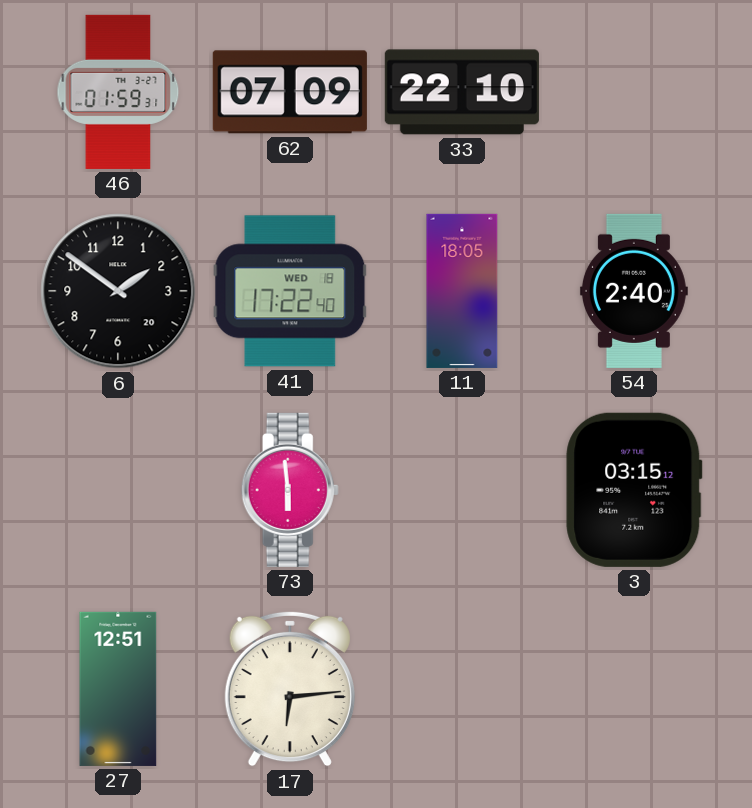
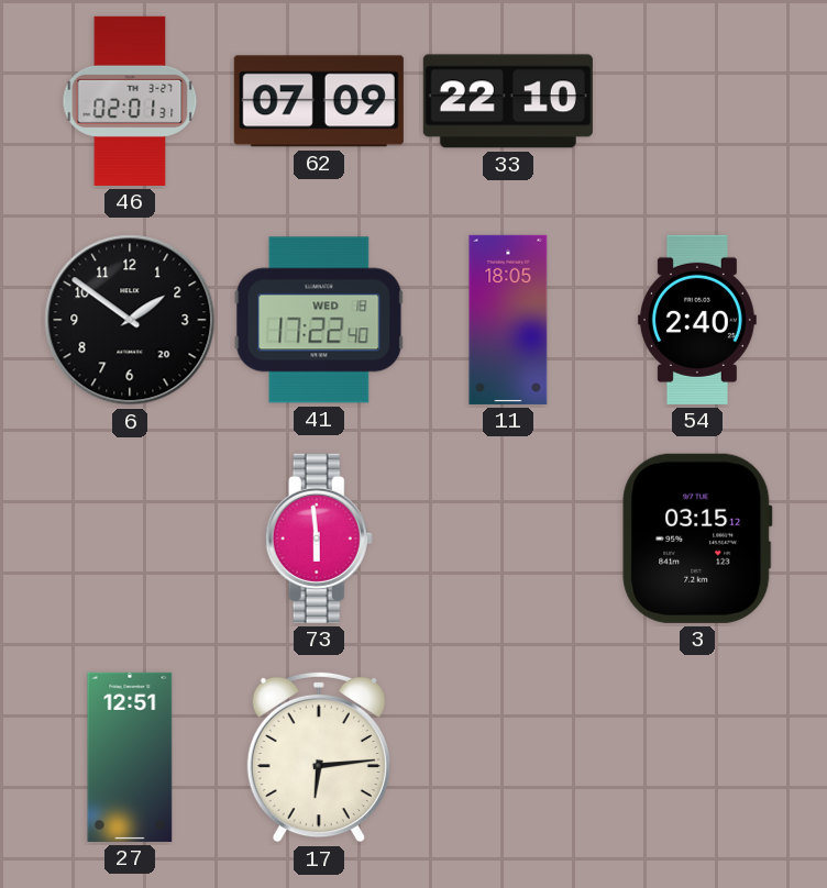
46: 01:59 -> 02:01 (130, 101)
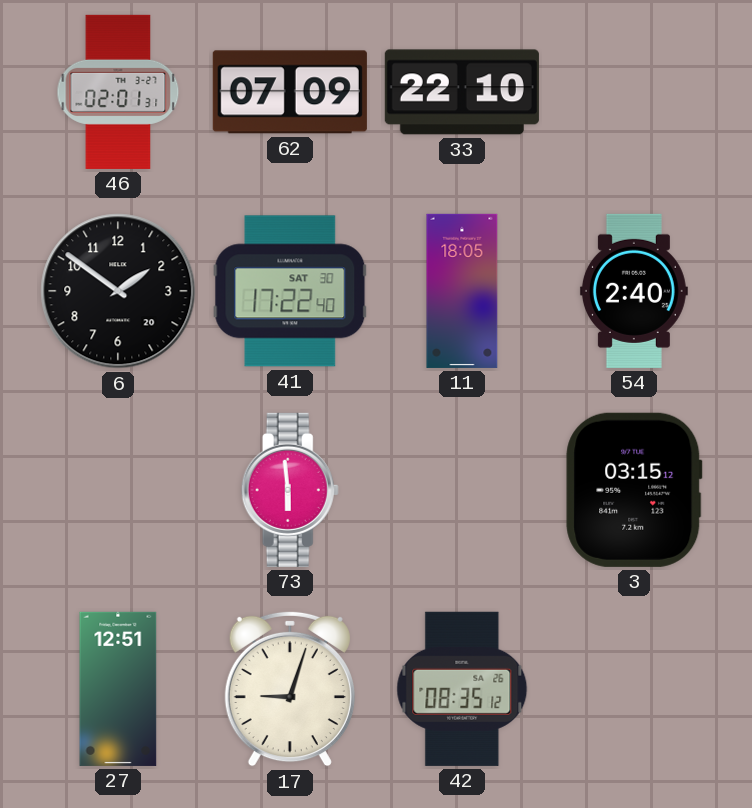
41 date: WED 18 -> SAT 30 (290, 291)
17: 6:14 -> 9:03 (290, 689)
42: none -> 08:35 (462, 689)
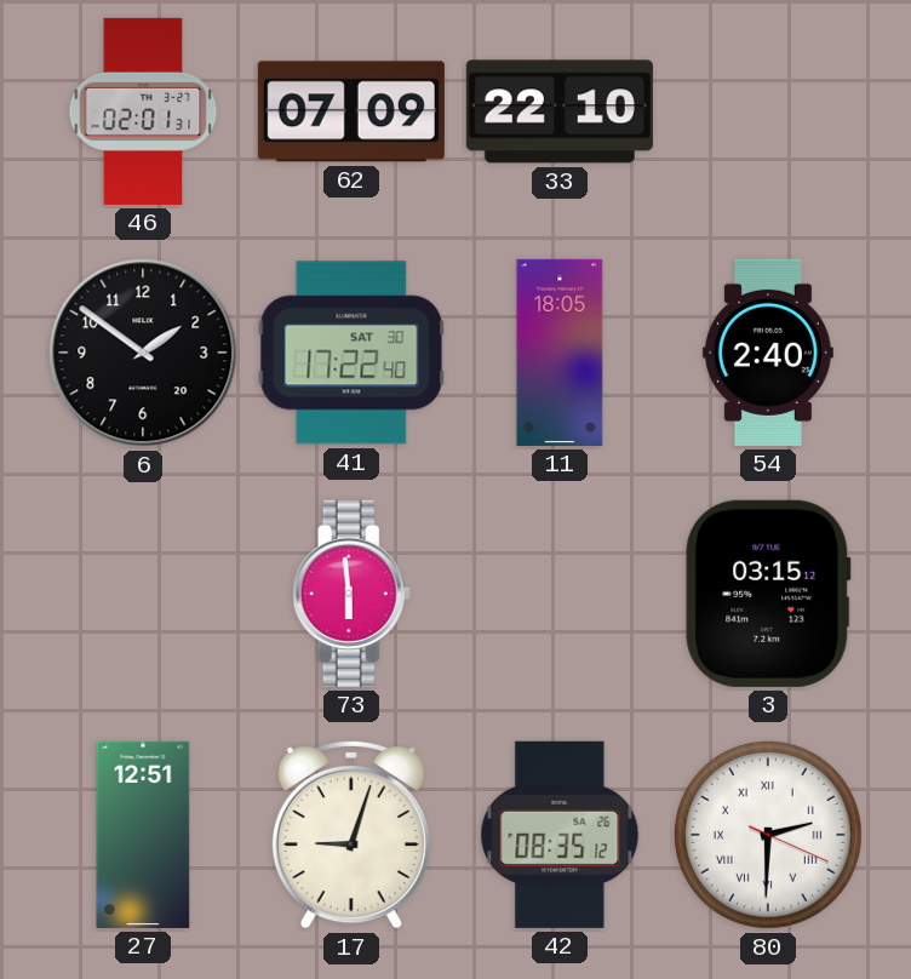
80: none -> 2:30 (768, 835)
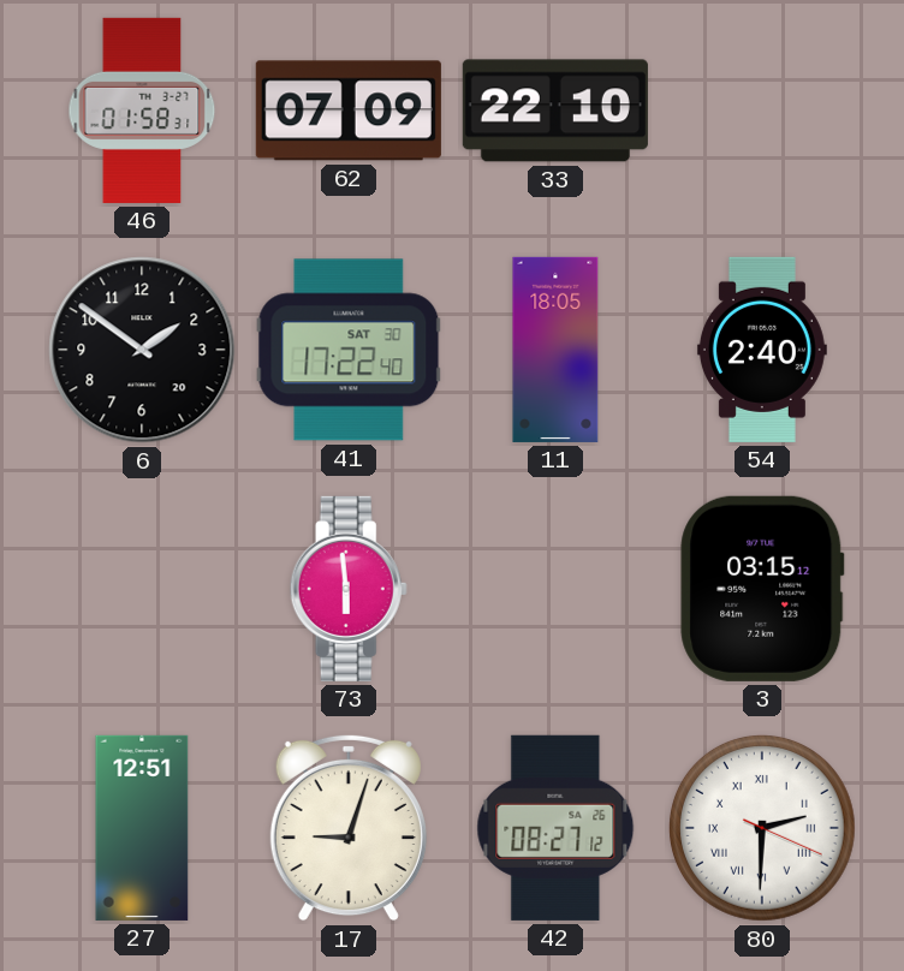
46: 02:01 -> 01:58 (142, 111)
42: 08:35 -> 08:27 (555, 828)
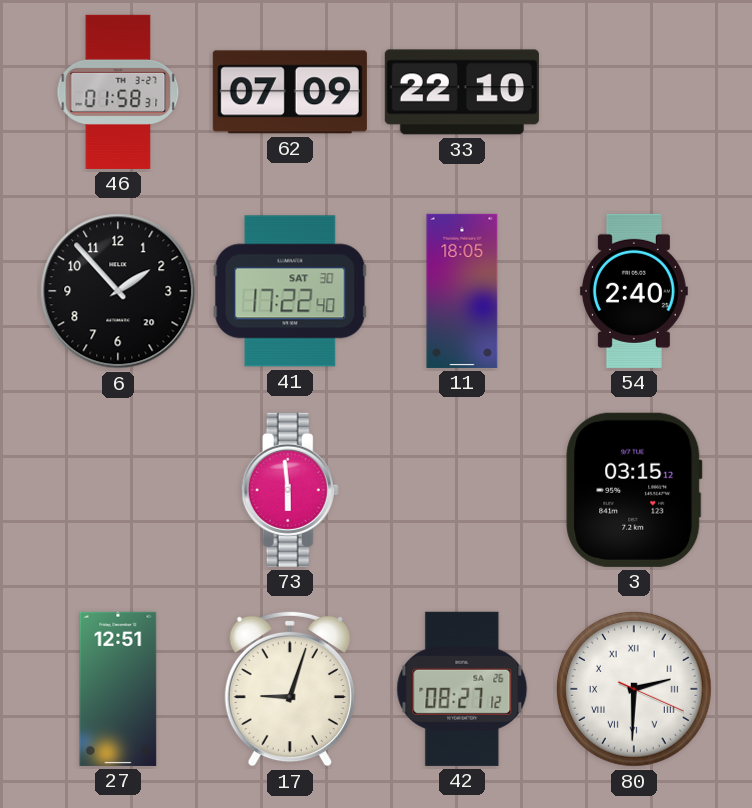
6: 1:51 -> 1:53 (118, 291)
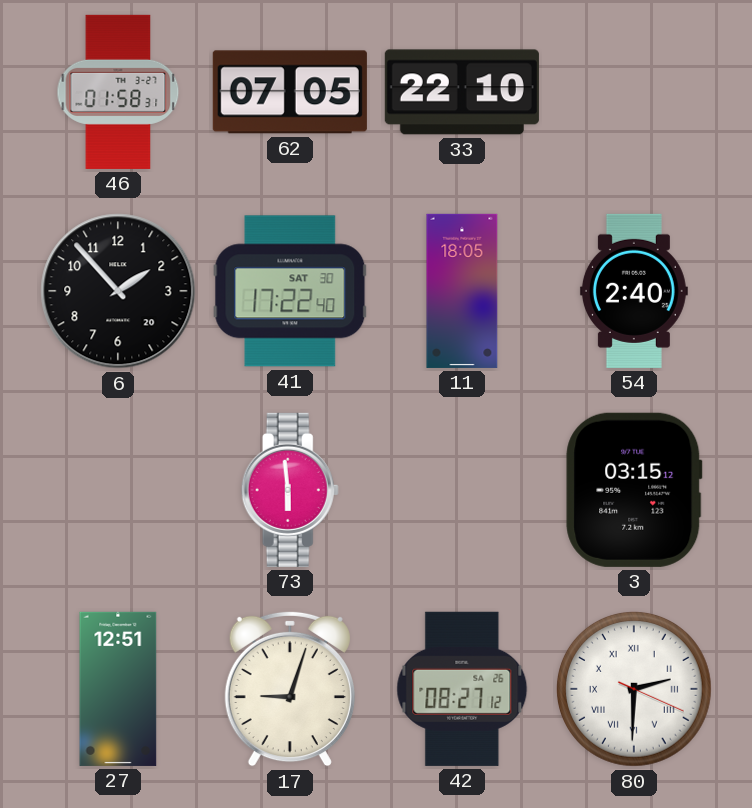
62: 07:09 -> 07:05 (290, 92)
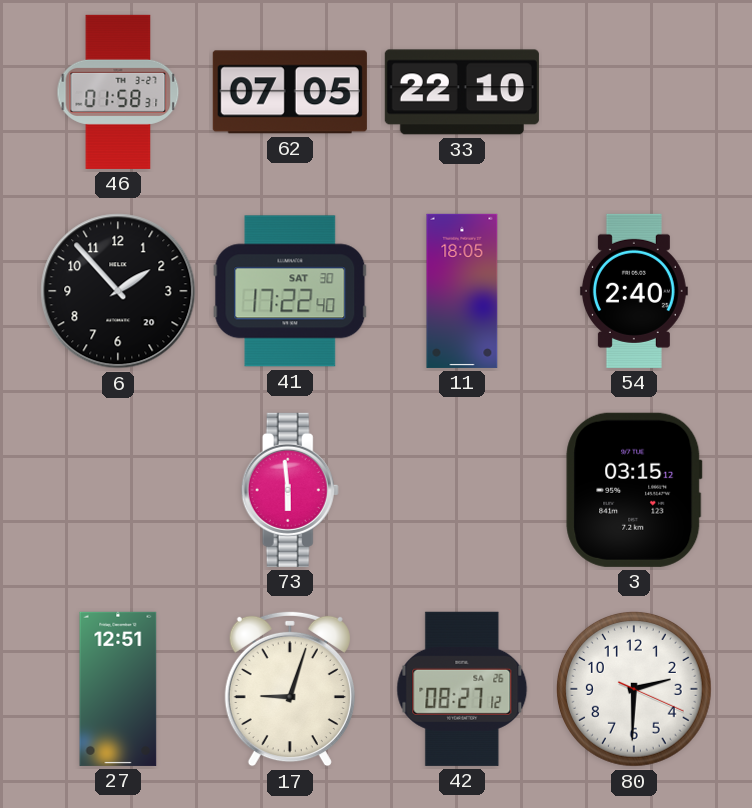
80 numerals: Roman -> Arabic (634, 689)
